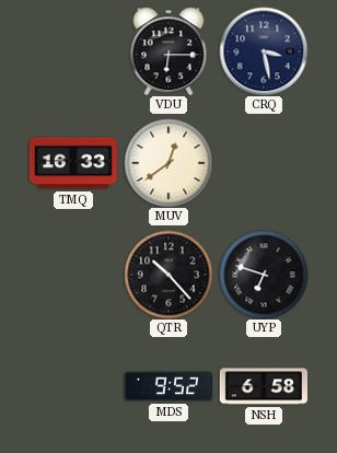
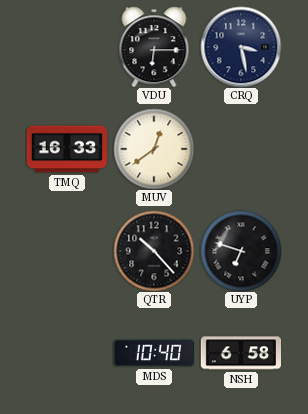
MDS: 9:52 -> 10:40 (153, 353)
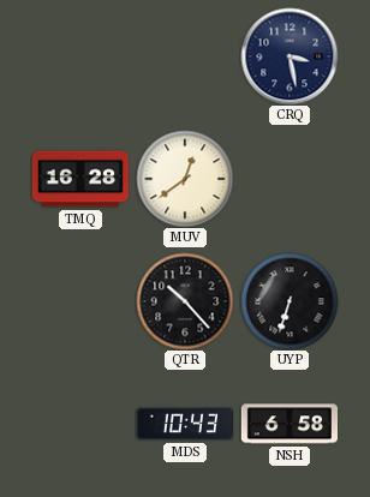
VDU: 6:15 -> none (154, 47)
TMQ: 16:33 -> 16:28 (79, 179)
UYP: 6:48 -> 6:33 (290, 301)
MDS: 10:40 -> 10:43 (184, 424)
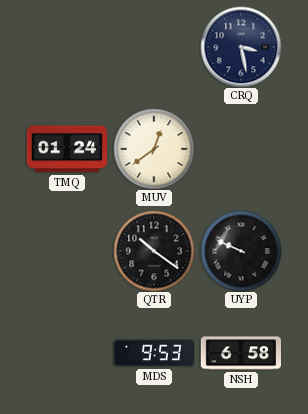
TMQ: 16:28 -> 01:24 (66, 149)
QTR: 10:23 -> 10:21 (154, 251)
UYP: 6:33 -> 9:49 (241, 251)
MDS: 10:43 -> 9:53 (153, 353)
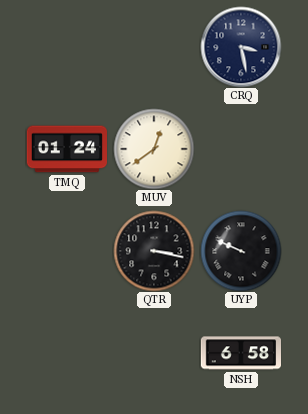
QTR: 10:21 -> 3:17 (154, 251)
MDS: 9:53 -> none (153, 353)
